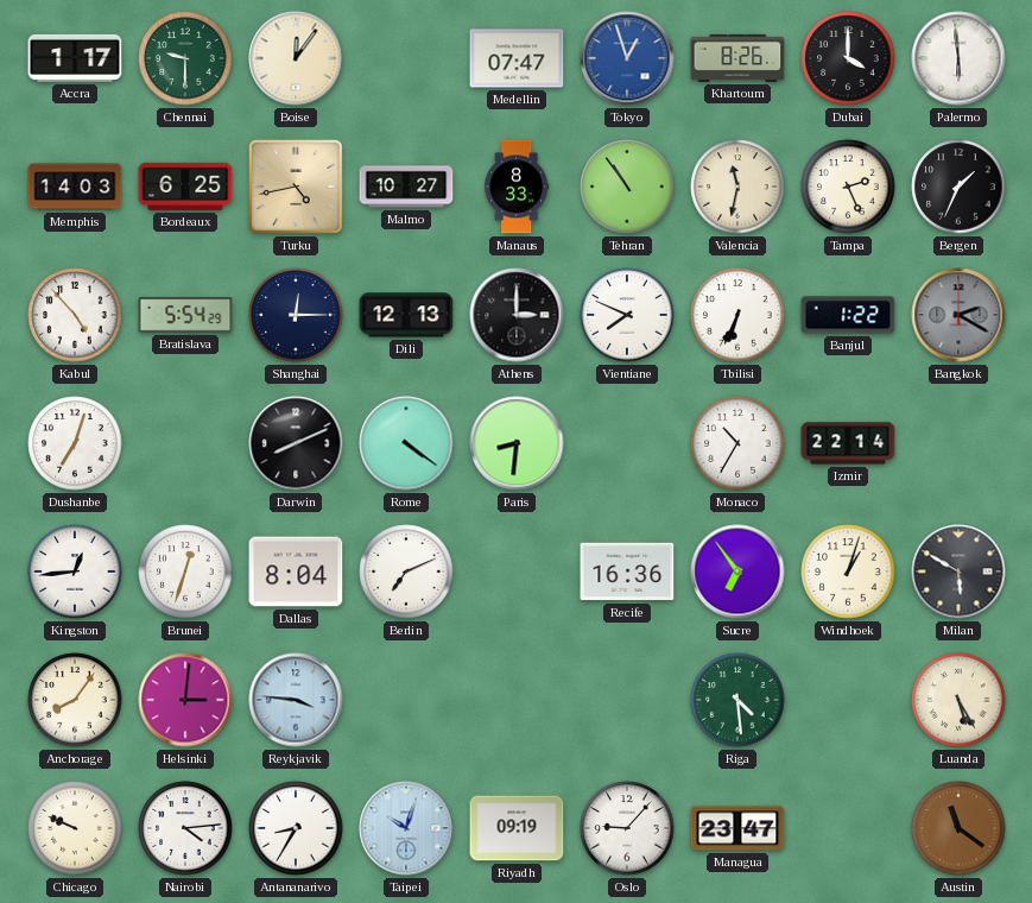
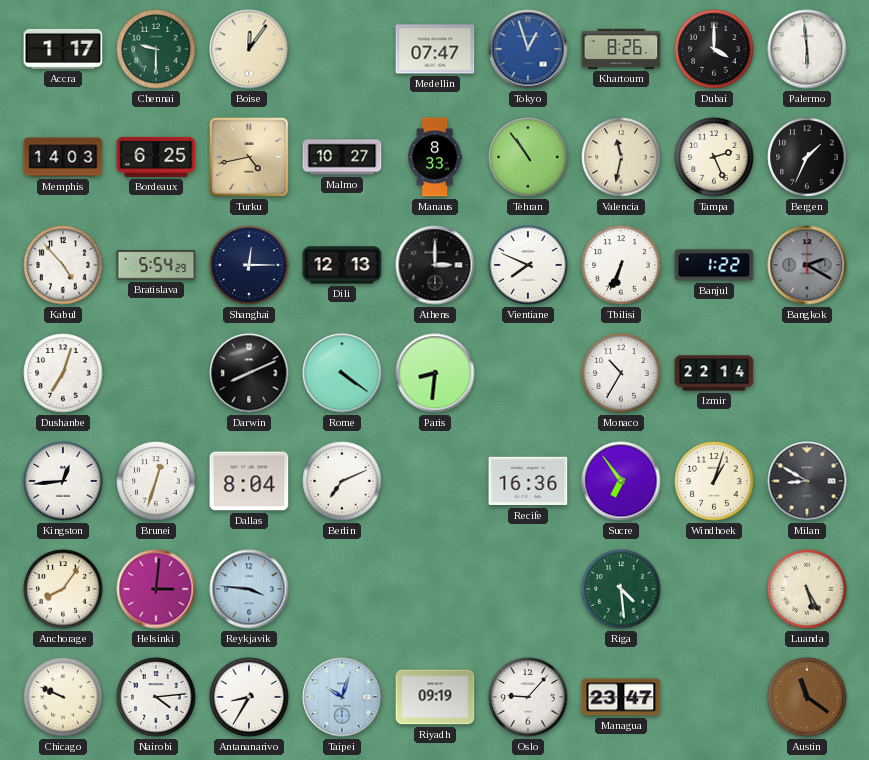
Milan: 5:50 -> 8:50 (807, 481)
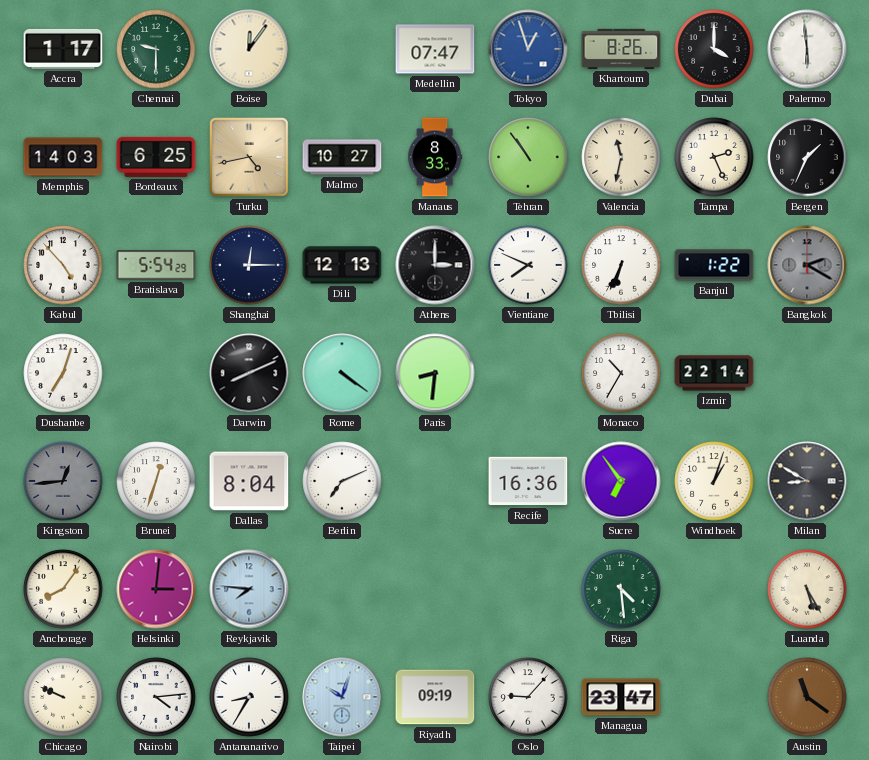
Kingston dial: white -> grey (63, 481)
Reykjavik: 3:46 -> 7:46 (249, 589)
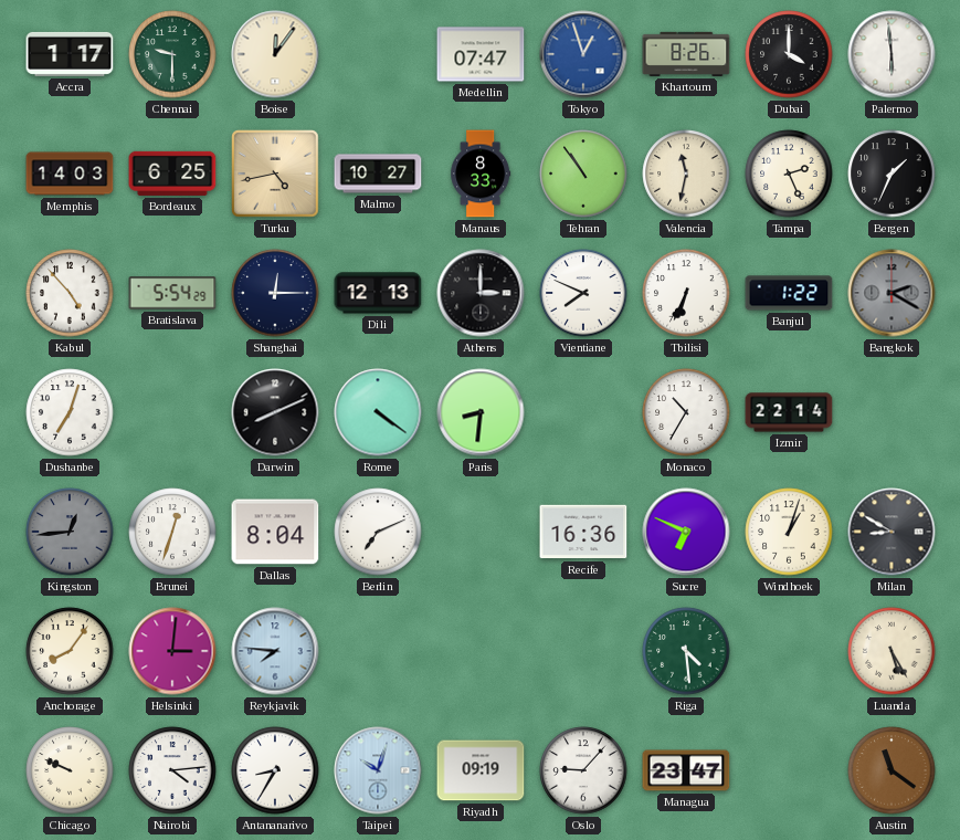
Sucre: 6:54 -> 6:49 (686, 532)
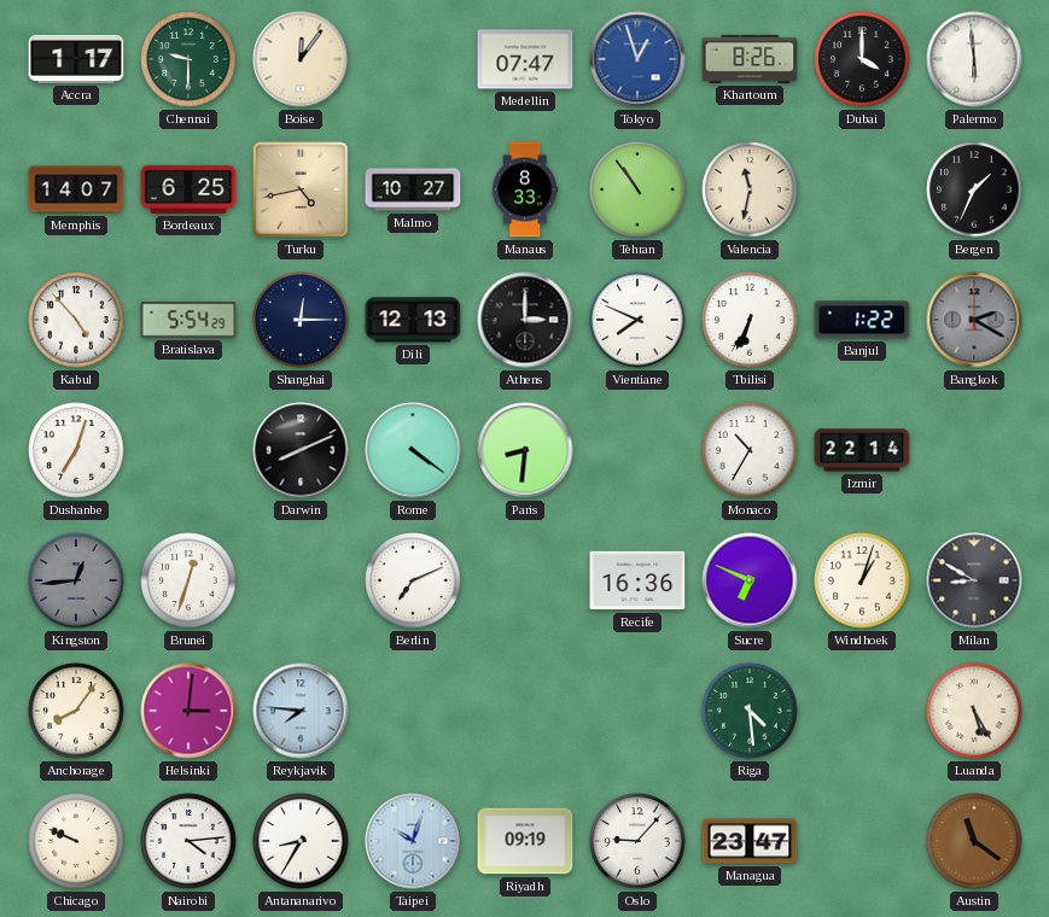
Memphis: 14:03 -> 14:07 (76, 189)
Tampa: 2:26 -> none (789, 174)
Dallas: 8:04 -> none (275, 532)
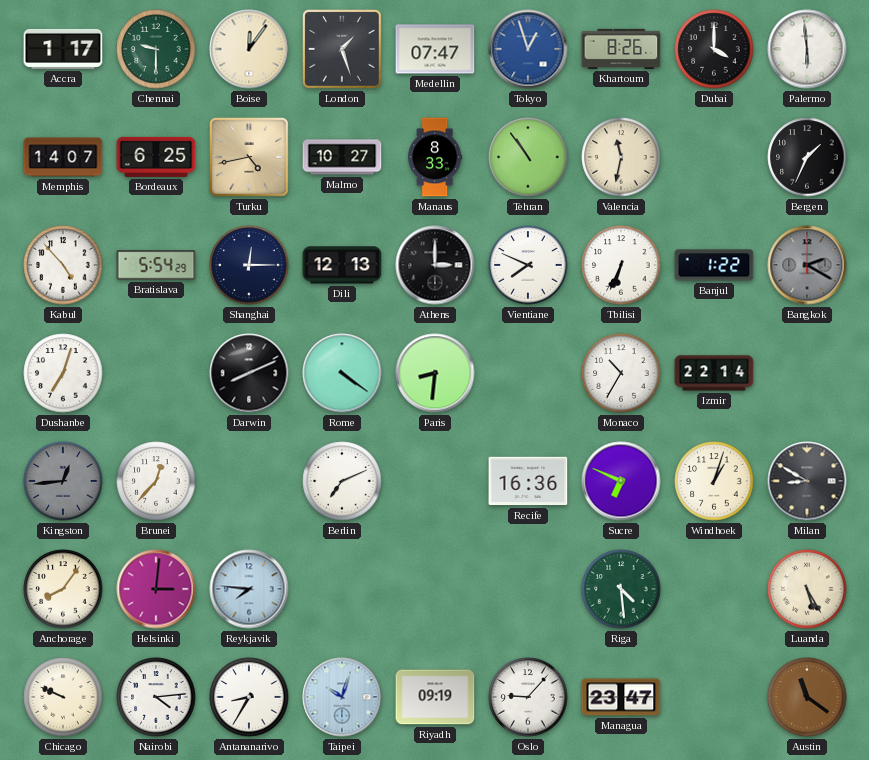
London: none -> 1:27 (342, 49)
Brunei: 12:33 -> 12:37 (156, 481)
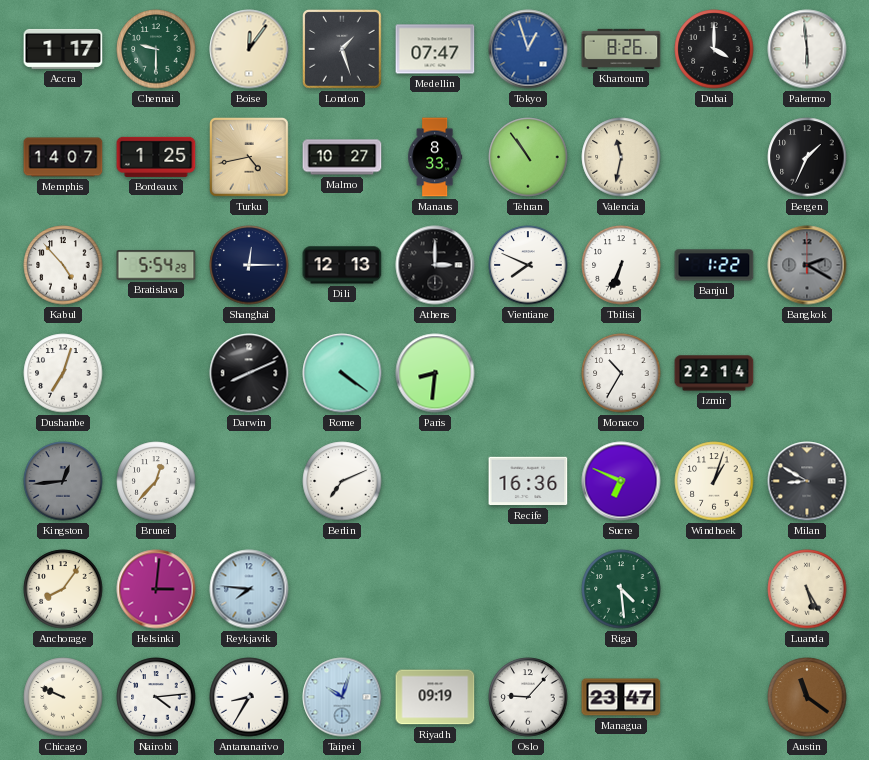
Bordeaux: 6:25 -> 1:25 (156, 157)
